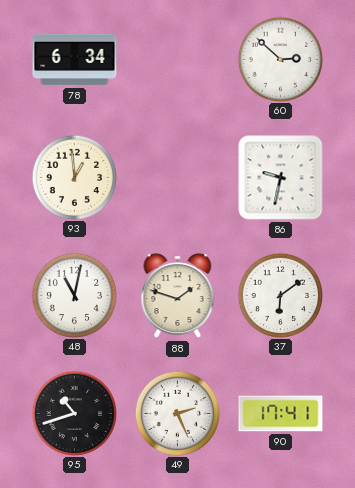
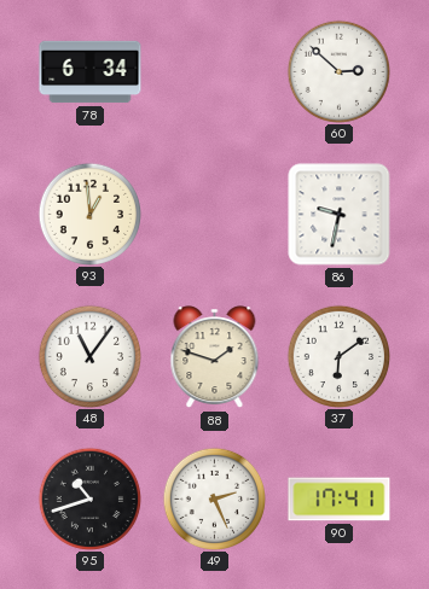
48: 11:02 -> 11:06 (89, 356)
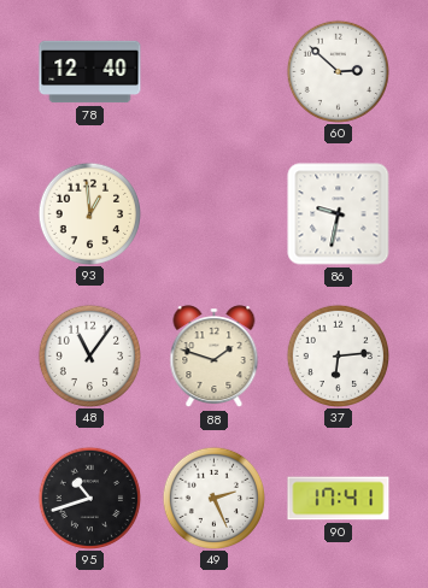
78: 6:34 -> 12:40 (90, 72)
37: 6:09 -> 6:14 (338, 355)
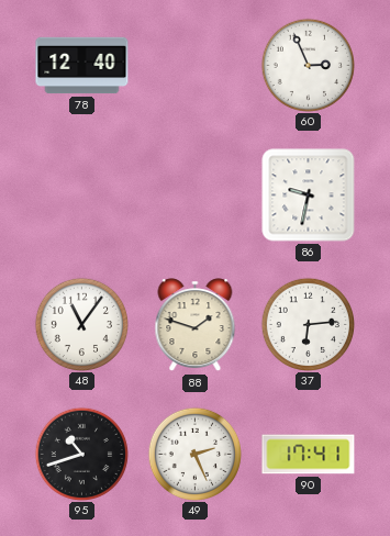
60: 2:52 -> 2:56 (308, 65)
93: 12:59 -> none (89, 213)
